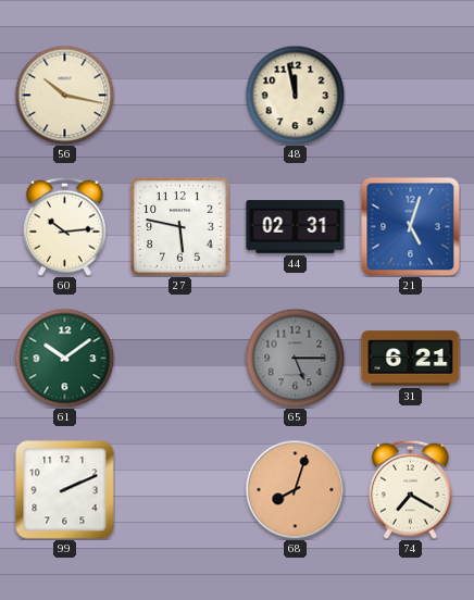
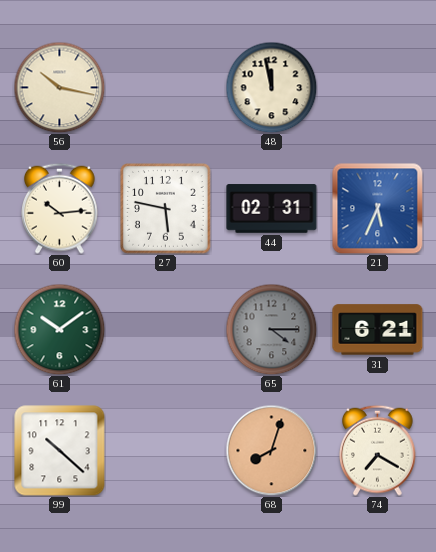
21: 5:03 -> 5:34 (377, 208)
65: 5:15 -> 4:15 (271, 329)
99: 2:11 -> 10:22 (60, 451)
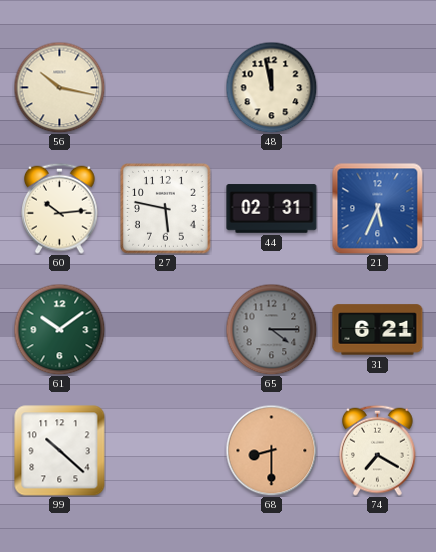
68: 8:03 -> 8:30 (271, 450)
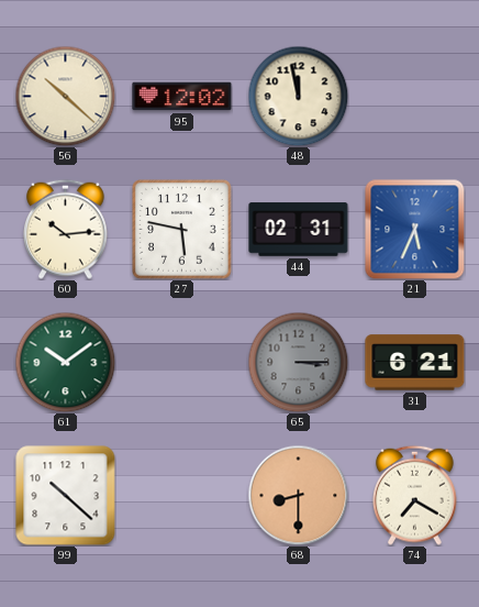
56: 10:17 -> 10:22 (65, 96)
95: none -> 12:02 (182, 97)
65: 4:15 -> 3:15 (298, 362)
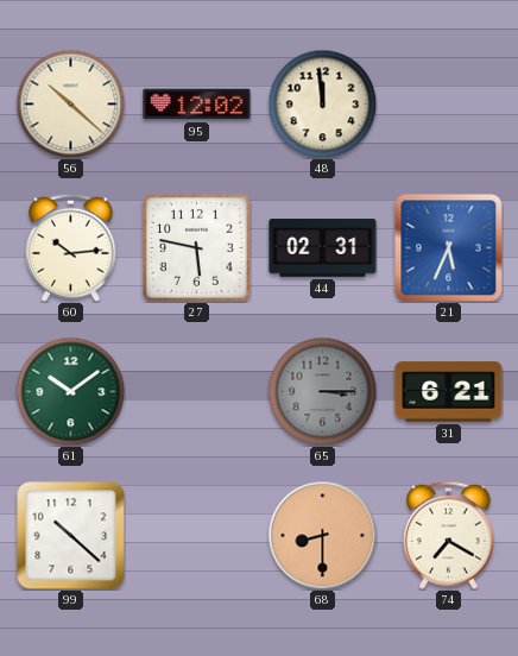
48: 11:58 -> 11:59 (322, 103)
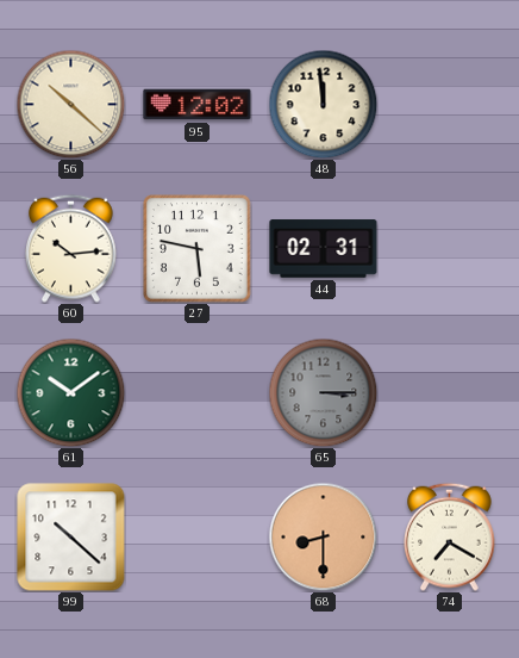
21: 5:34 -> none (448, 247)
31: 6:21 -> none (449, 392)
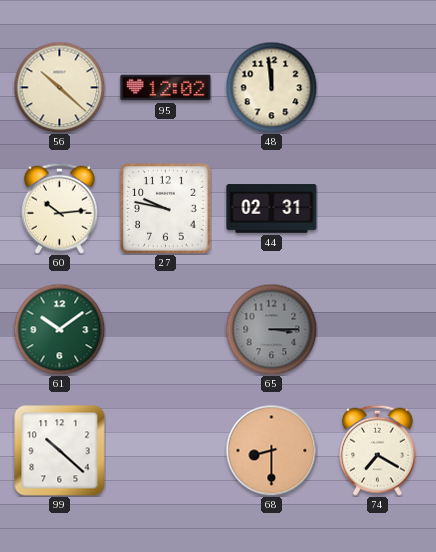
27: 5:47 -> 9:47 (166, 209)
